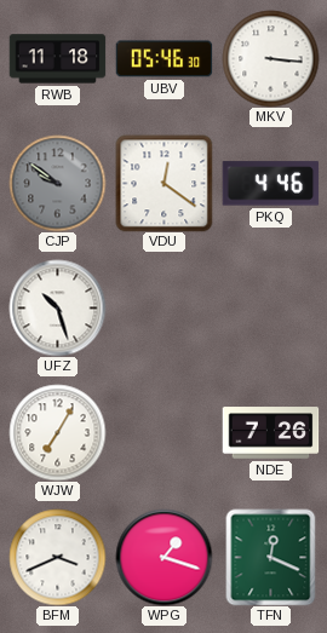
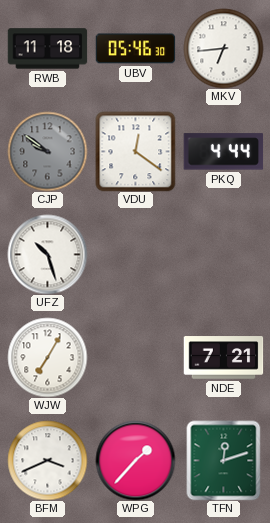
MKV: 3:16 -> 6:44 (223, 48)
PKQ: 4:46 -> 4:44 (223, 152)
NDE: 7:26 -> 7:21 (223, 358)
WPG: 1:18 -> 1:37 (135, 460)
TFN: 12:19 -> 12:12 (224, 460)
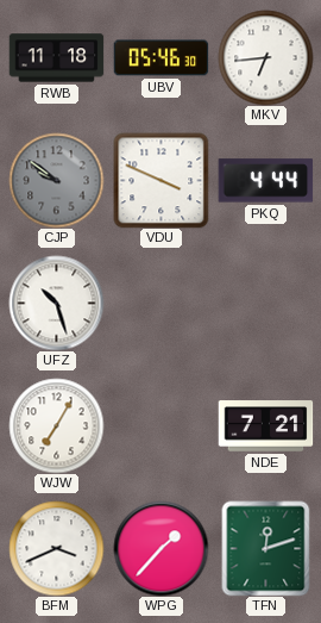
VDU: 12:21 -> 3:49 (160, 180)
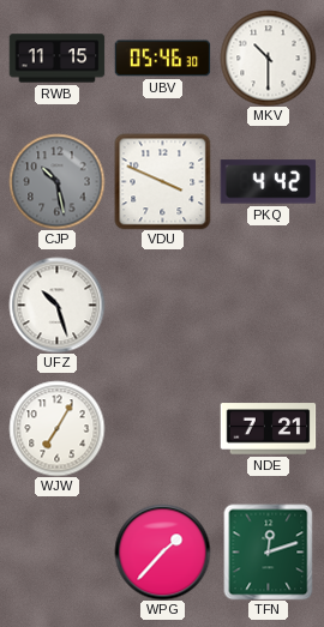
RWB: 11:18 -> 11:15 (56, 59)
MKV: 6:44 -> 10:30 (268, 58)
CJP: 9:51 -> 10:28 (56, 181)
PKQ: 4:44 -> 4:42 (268, 182)
BFM: 3:41 -> none (56, 548)
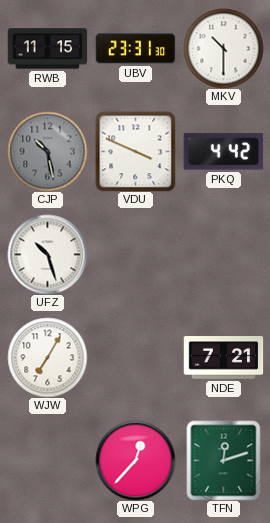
UBV: 05:46 -> 23:31 (135, 49)
WPG: 1:37 -> 12:37 (135, 460)
